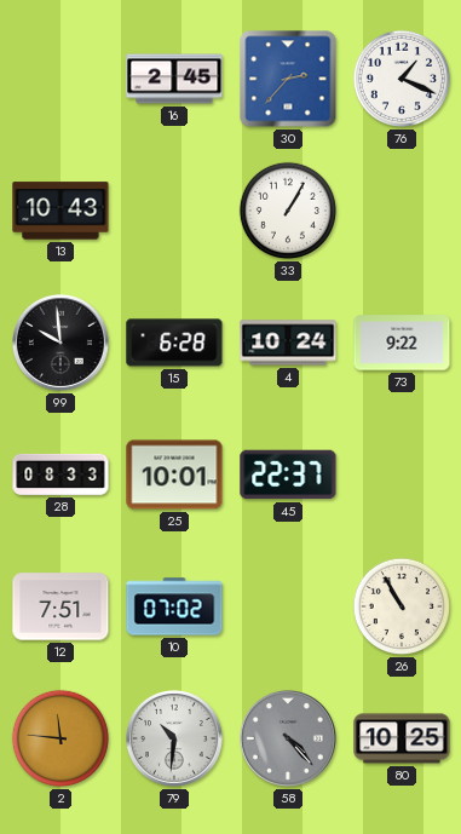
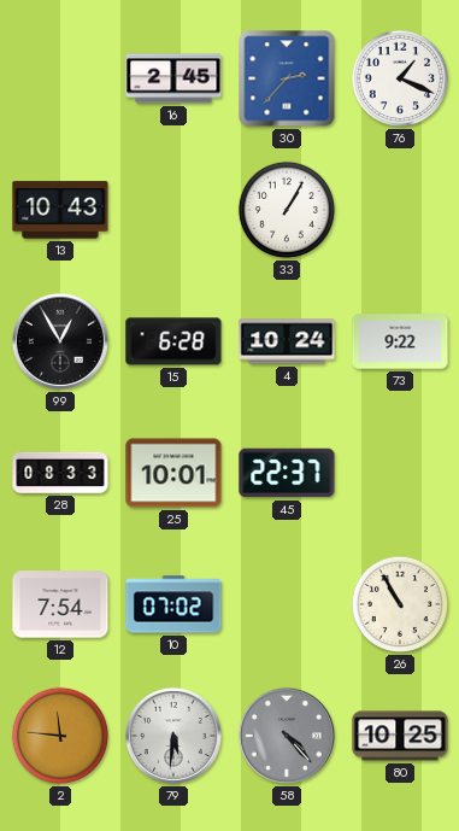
99: 9:59 -> 12:55 (60, 341)
12: 7:51 -> 7:54 (60, 604)
79: 10:31 -> 5:31 (173, 736)
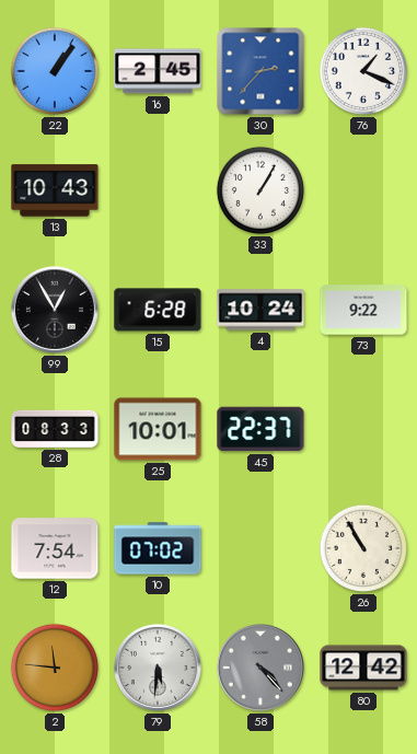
22: none -> 1:06 (55, 71)
80: 10:25 -> 12:42 (363, 668)
